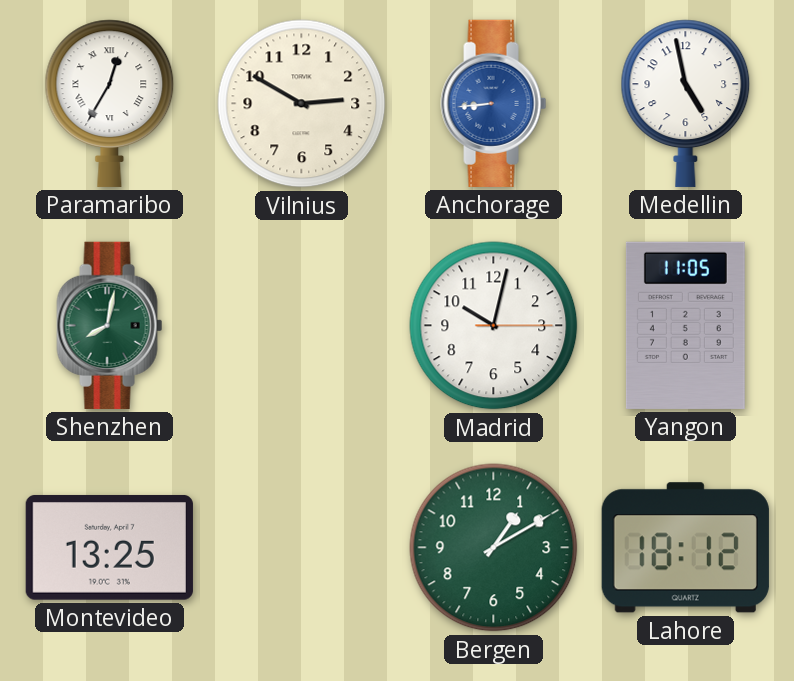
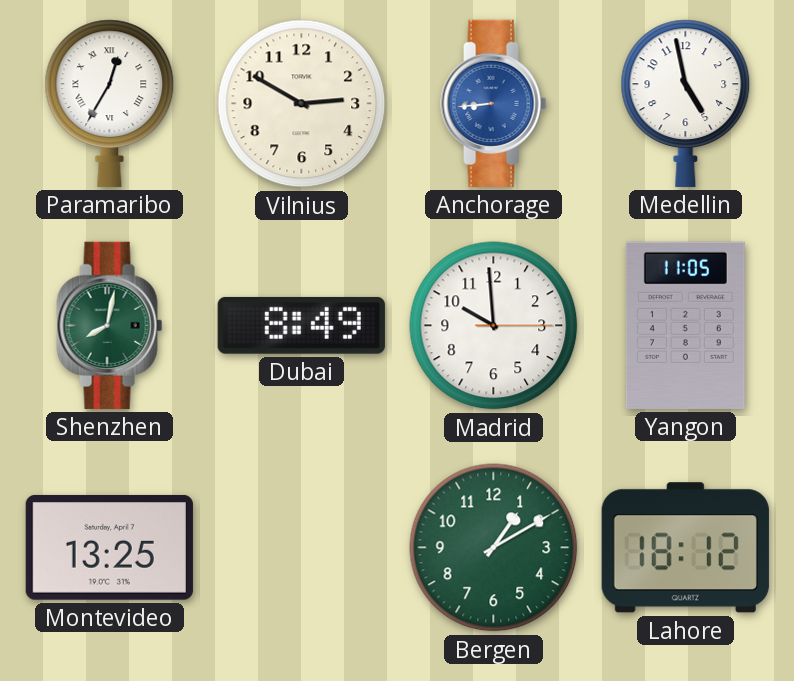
Dubai: none -> 8:49 (301, 325)
Madrid: 10:02 -> 9:59 (494, 326)
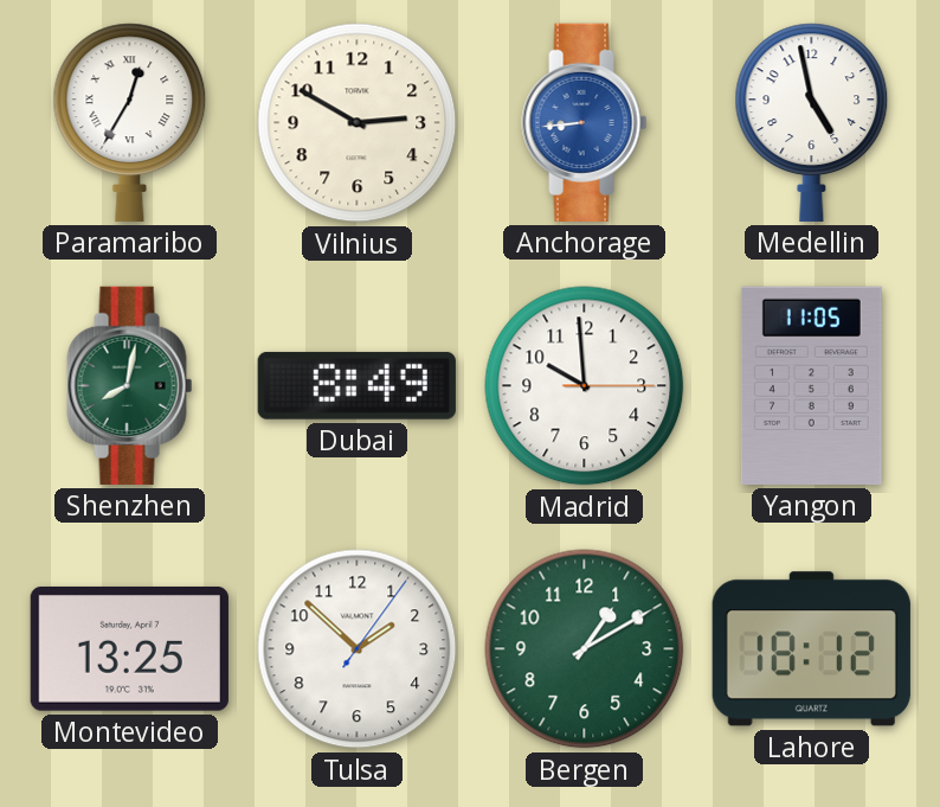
Tulsa: none -> 1:52 (358, 649)
